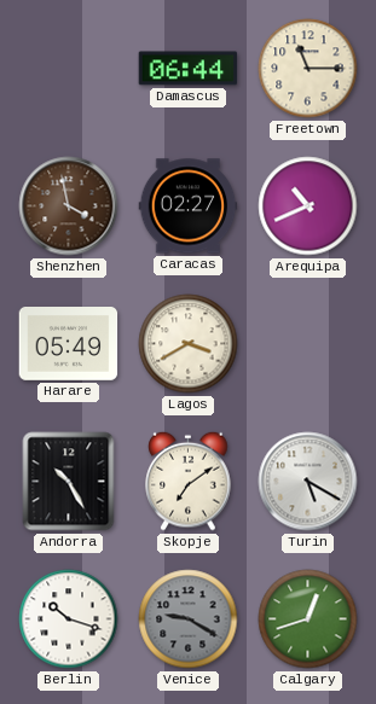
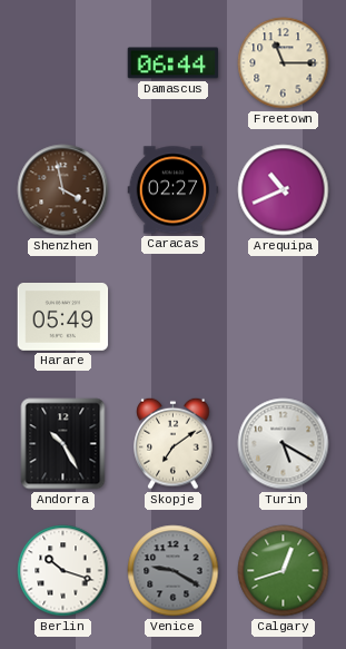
Lagos: 3:40 -> none (189, 344)
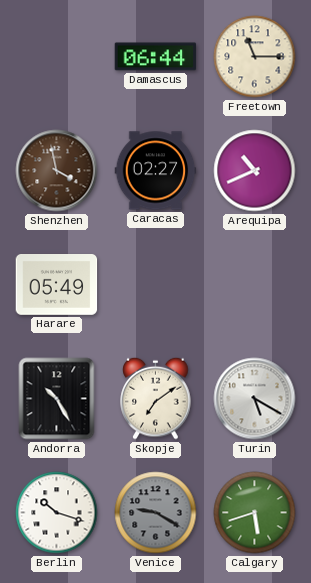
Calgary: 12:42 -> 5:42 (255, 513)
